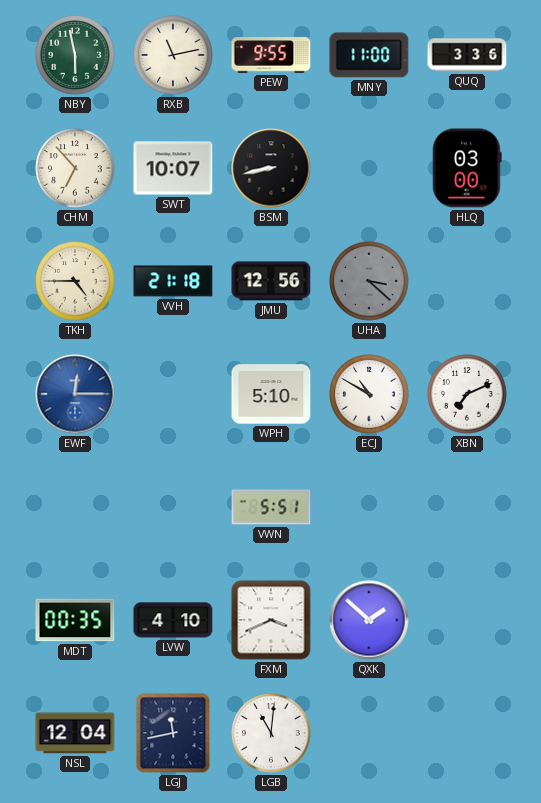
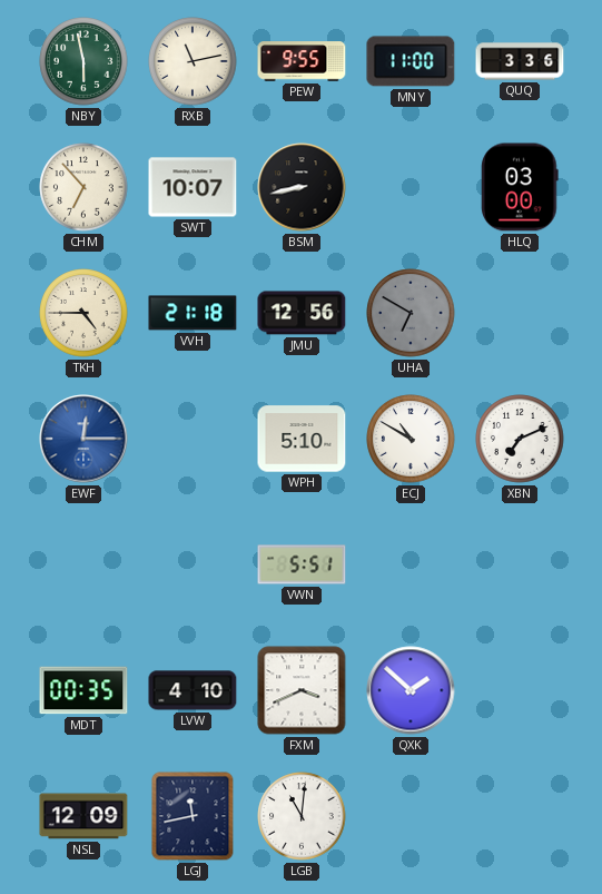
UHA: 3:22 -> 6:50 (411, 313)
NSL: 12:04 -> 12:09 (83, 816)
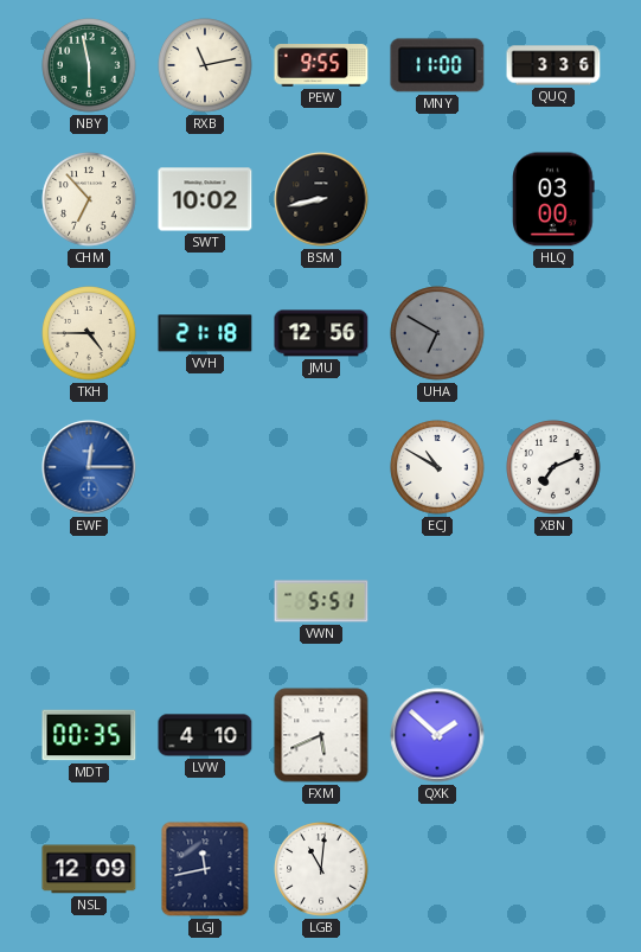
SWT: 10:07 -> 10:02 (205, 199)
WPH: 5:10 -> none (302, 439)
FXM: 3:41 -> 5:41 (321, 735)
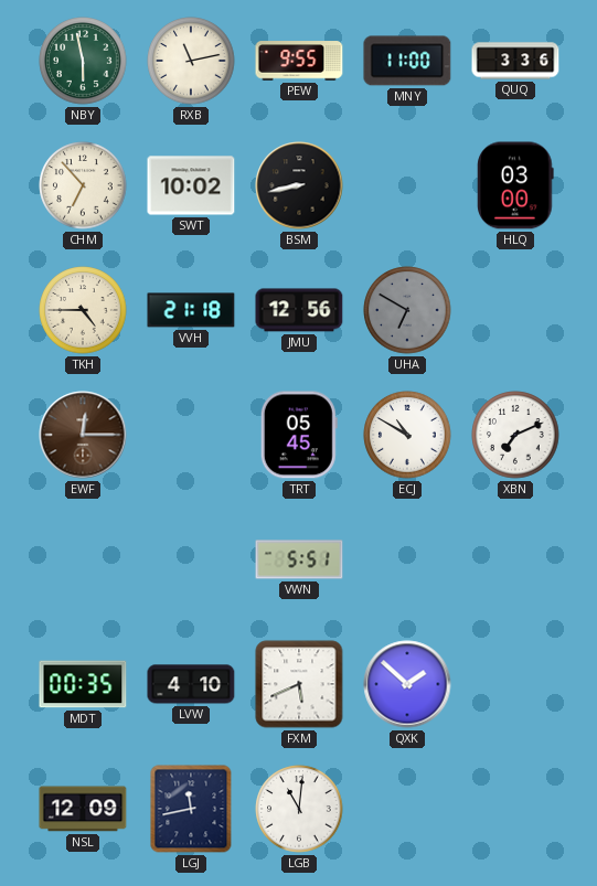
EWF dial: blue -> brown (83, 435)
TRT: none -> 05:45 (299, 435)
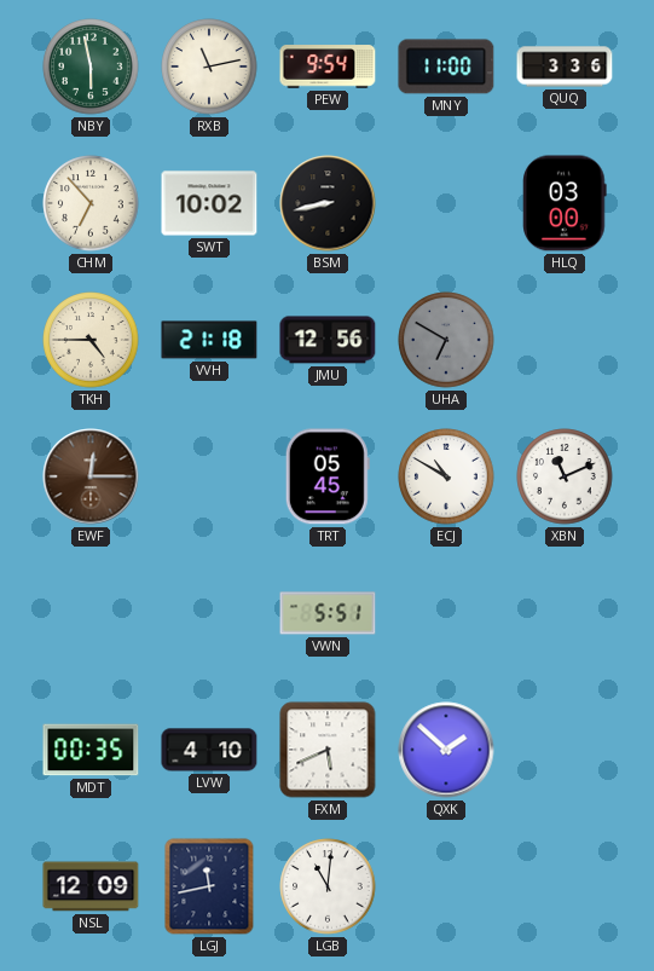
PEW: 9:55 -> 9:54 (328, 67)
XBN: 7:11 -> 11:11 (565, 476)
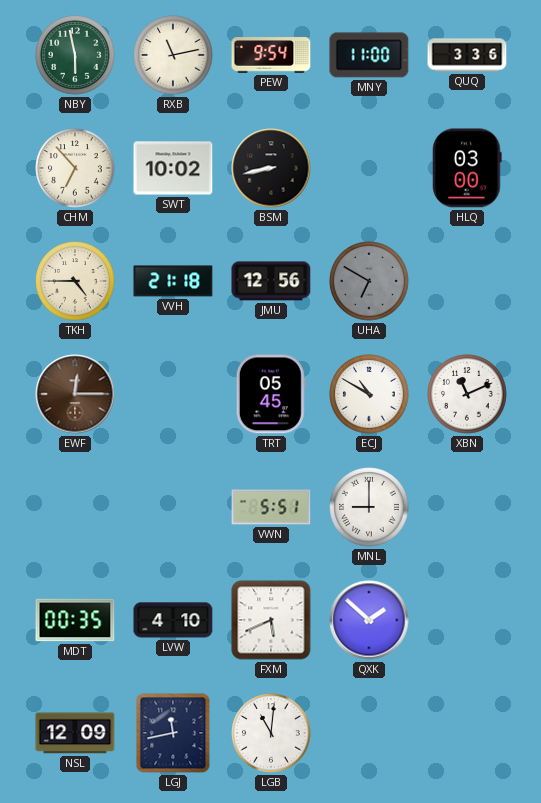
MNL: none -> 9:00 (369, 507)
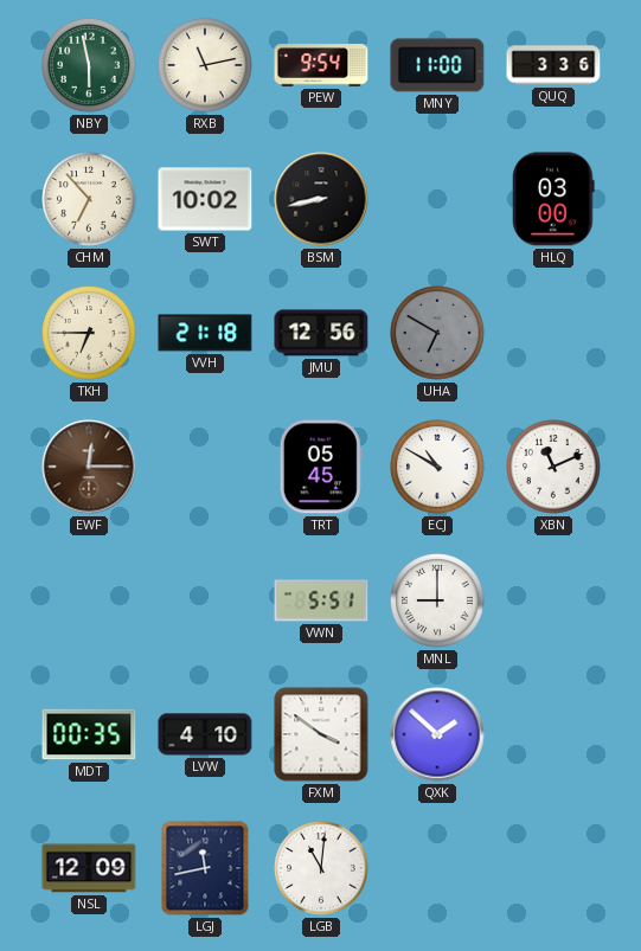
TKH: 4:45 -> 6:45 (89, 333)
FXM: 5:41 -> 3:51 (321, 734)
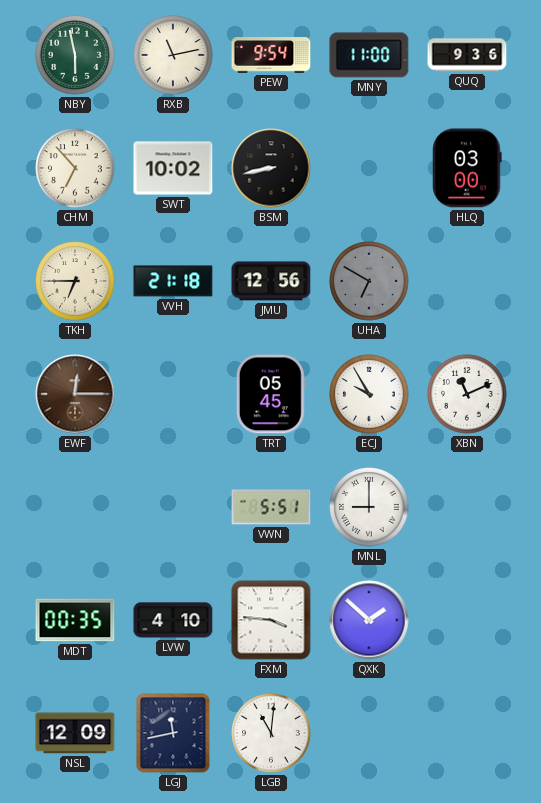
QUQ: 3:36 -> 9:36 (467, 55)
ECJ: 10:50 -> 9:55 (369, 394)
FXM: 3:51 -> 3:46 (271, 620)
